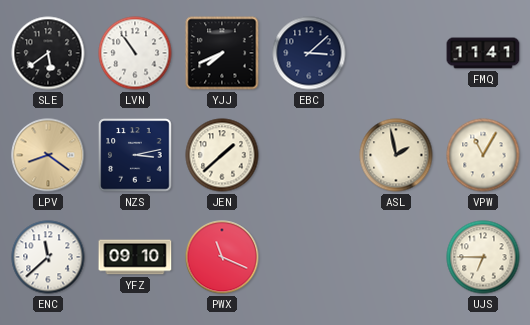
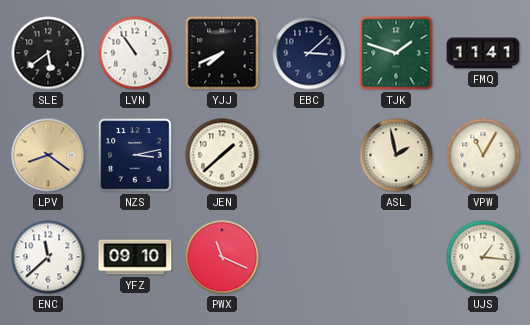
TJK: none -> 1:48 (396, 53)
UJS: 6:45 -> 1:16 (483, 257)
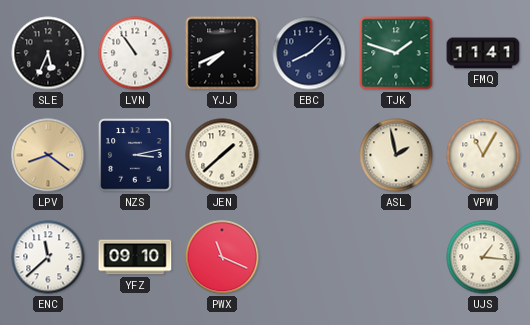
SLE: 5:39 -> 5:34 (48, 53)
EBC: 3:08 -> 8:08 (309, 53)
